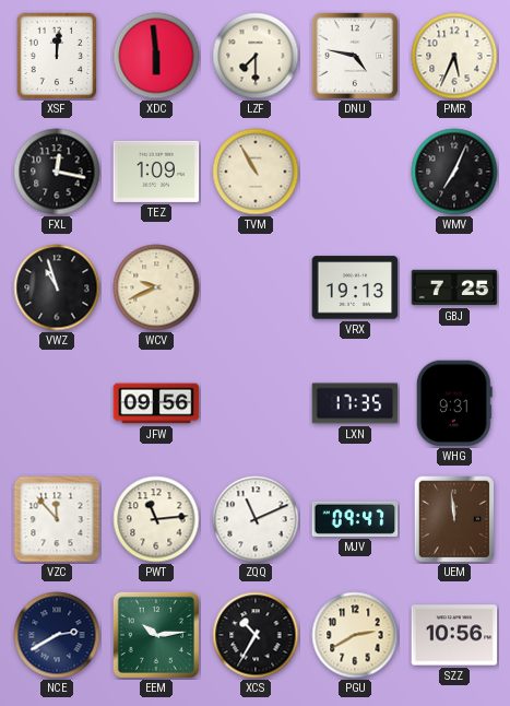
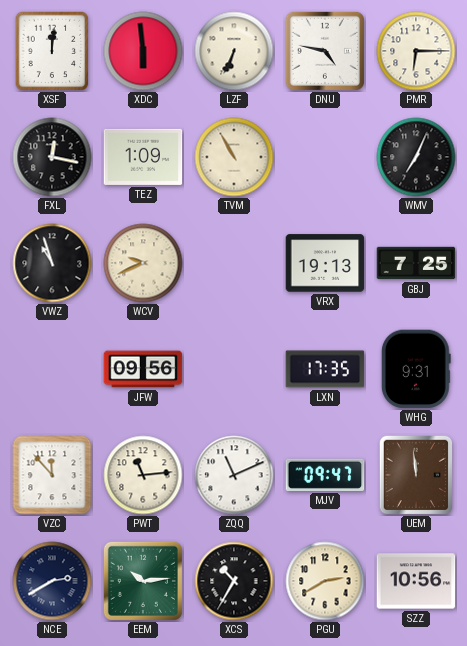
LZF: 7:30 -> 6:34 (234, 51)
PMR: 5:34 -> 6:15 (416, 51)
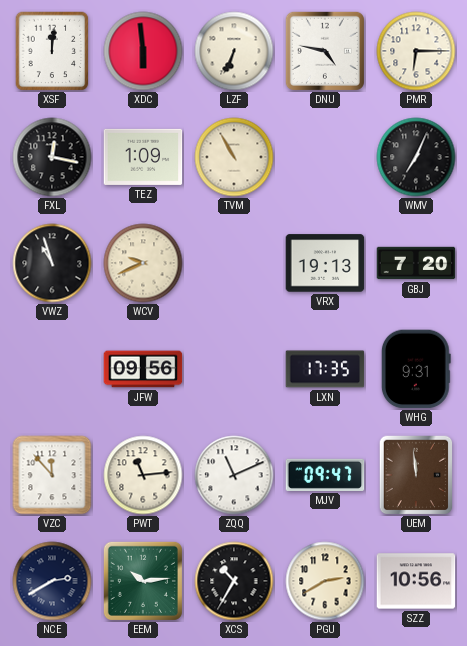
GBJ: 7:25 -> 7:20 (416, 263)
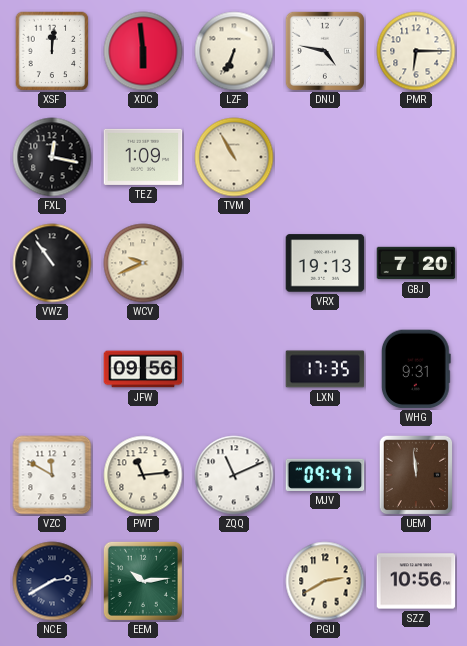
WMV: 7:04 -> none (416, 157)
VWZ: 10:57 -> 10:54 (52, 263)
VZC: 11:53 -> 11:50 (52, 475)
XCS: 10:35 -> none (234, 581)
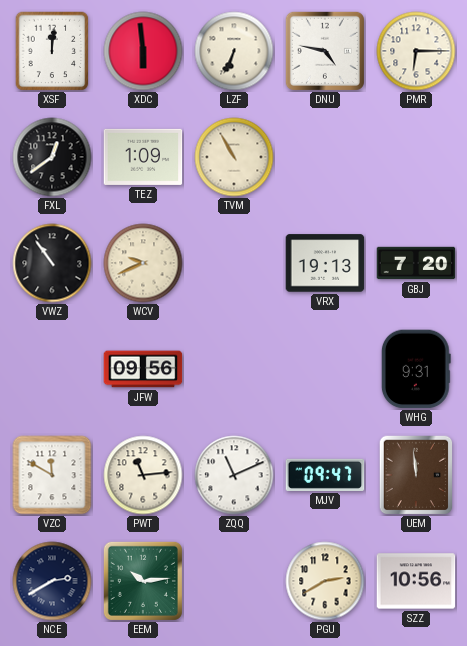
FXL: 12:17 -> 12:39 (52, 157)
LXN: 17:35 -> none (325, 369)
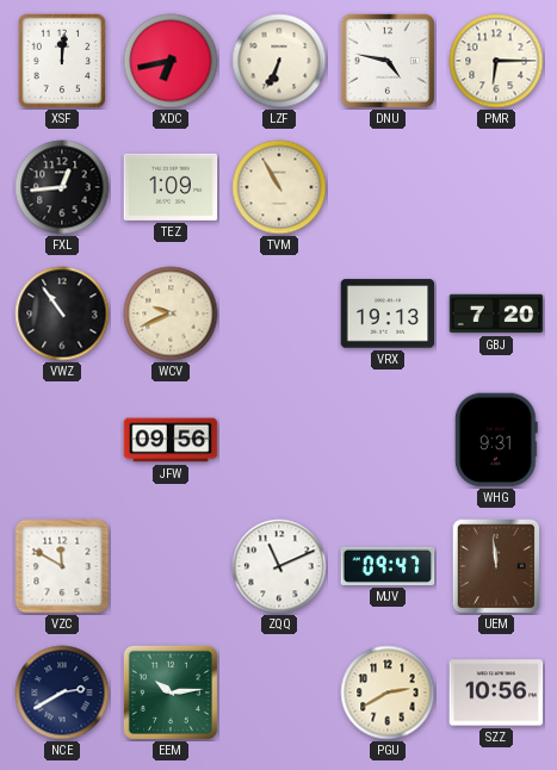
XDC: 5:59 -> 6:43 (171, 61)
FXL: 12:39 -> 12:44 (62, 187)
PWT: 11:14 -> none (143, 475)
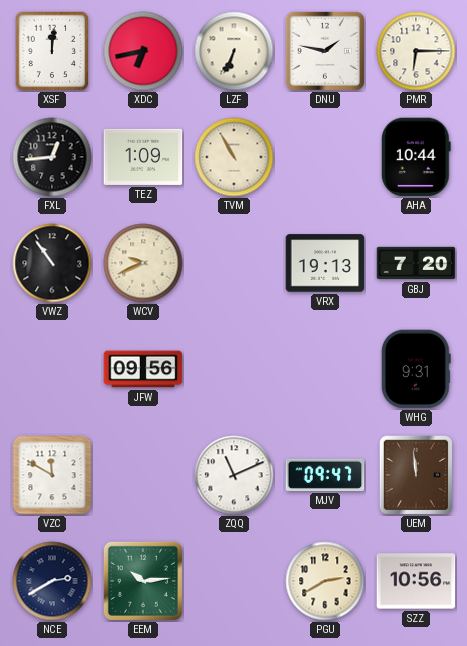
DNU: 4:47 -> 1:47 (325, 51)
AHA: none -> 10:44 (416, 157)
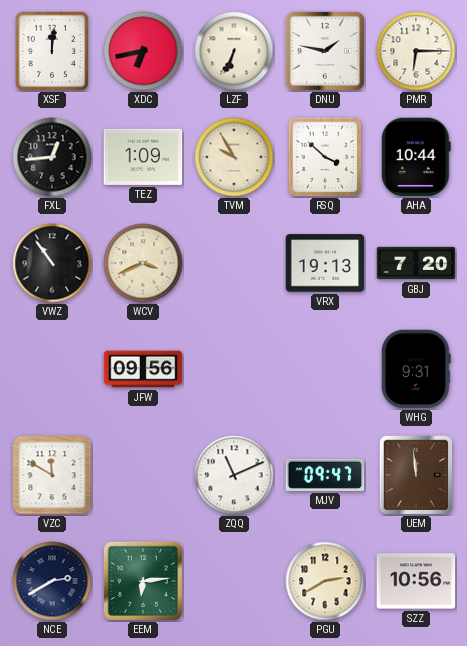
TVM: 10:55 -> 9:55 (234, 157)
RSQ: none -> 3:52 (325, 157)
WCV: 9:41 -> 3:41 (143, 263)
EEM: 10:14 -> 6:14 (143, 581)
